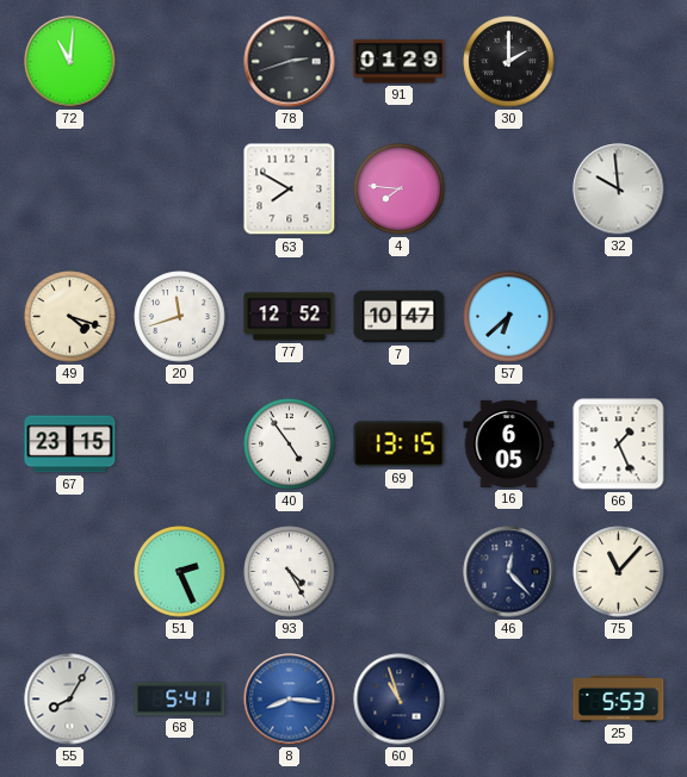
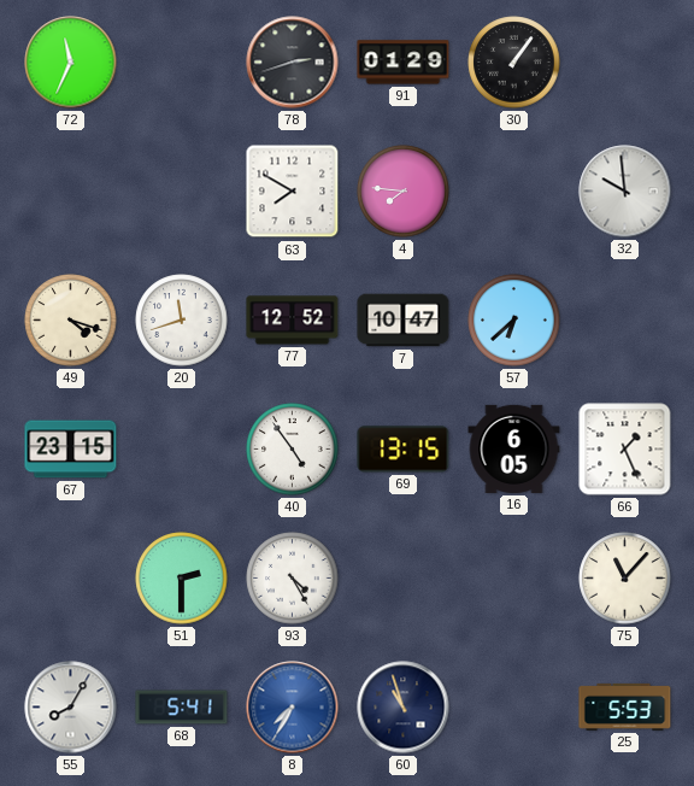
72: 11:01 -> 11:34 (71, 63)
30: 2:00 -> 1:06 (514, 63)
51: 2:26 -> 2:30 (182, 579)
46: 12:23 -> none (509, 572)
8: 8:16 -> 7:35 (293, 708)
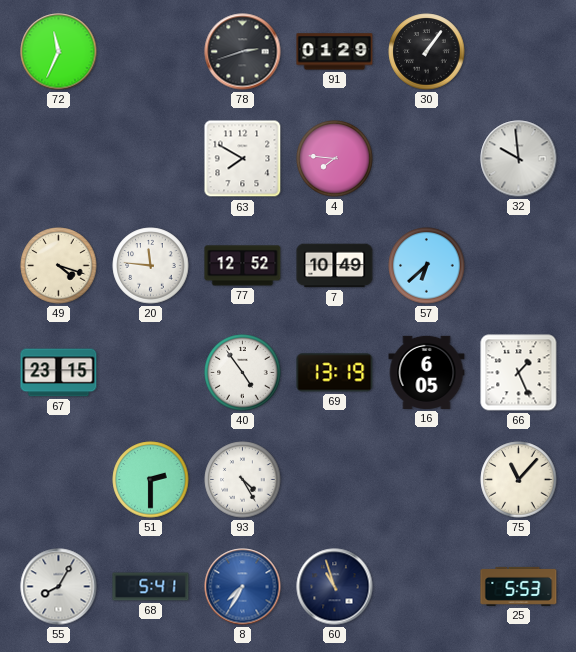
20: 11:42 -> 11:46 (151, 266)
7: 10:47 -> 10:49 (335, 266)
69: 13:15 -> 13:19 (335, 373)
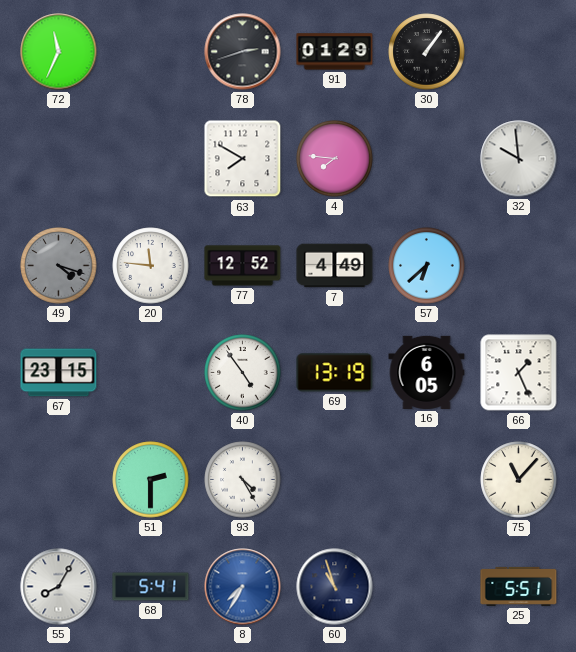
49 dial: cream -> grey (59, 266)
7: 10:49 -> 4:49 (335, 266)
25: 5:53 -> 5:51 (519, 586)
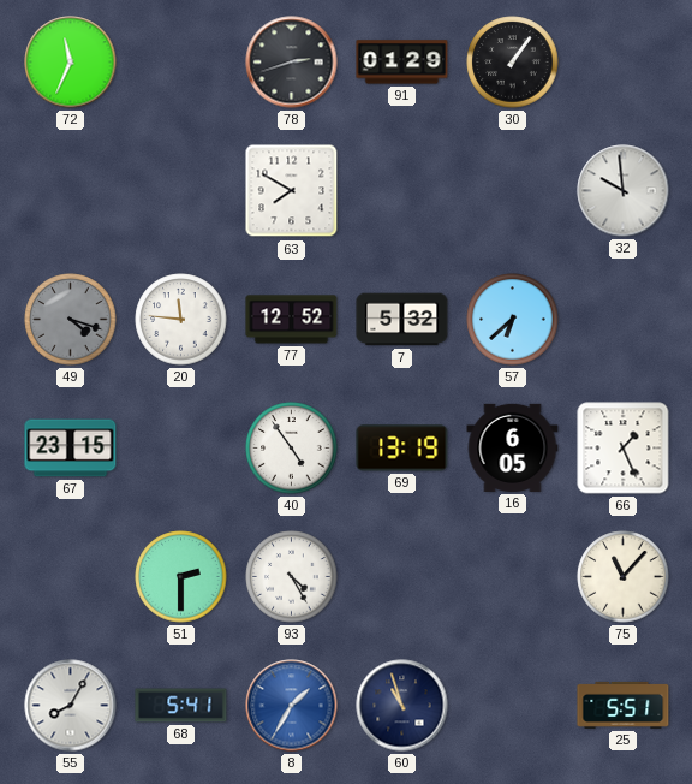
4: 7:46 -> none (335, 159)
7: 4:49 -> 5:32 (402, 320)
8: 7:35 -> 1:35 (292, 706)
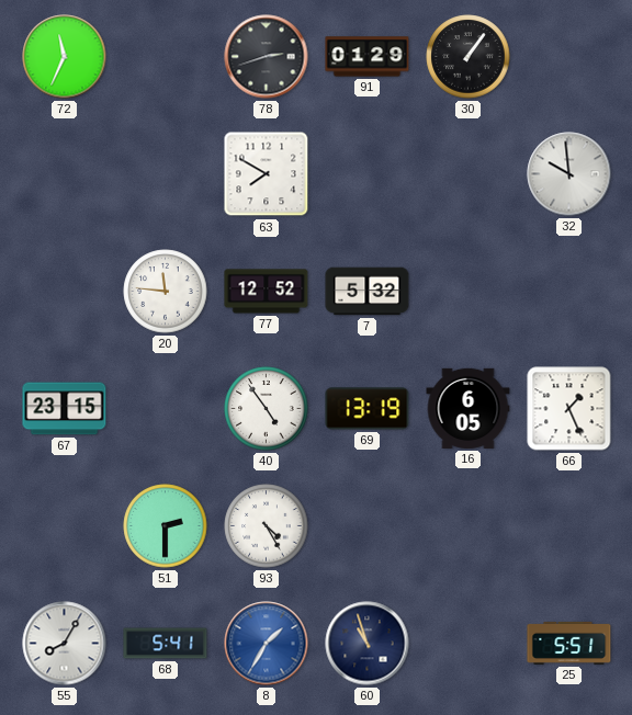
49: 4:18 -> none (71, 320)
57: 6:38 -> none (513, 320)
75: 11:07 -> none (624, 577)
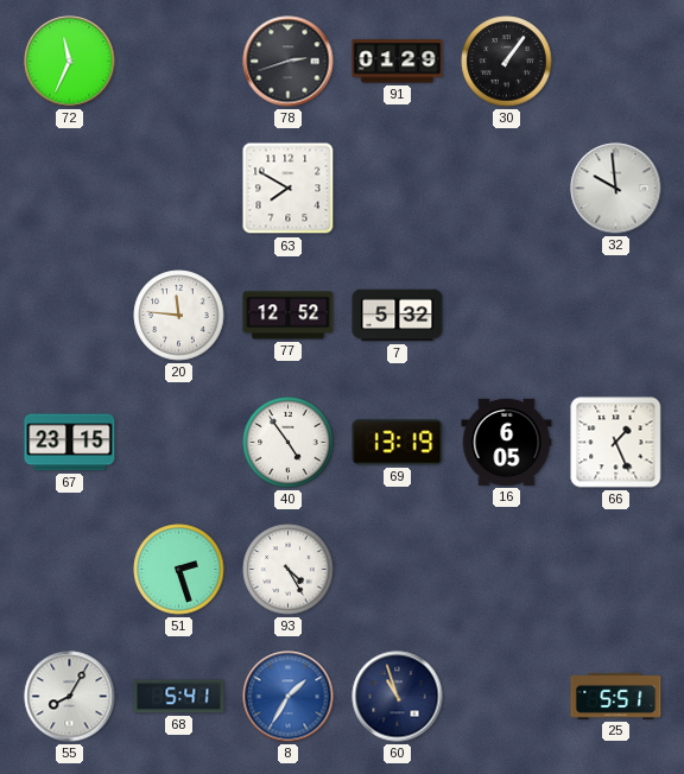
51: 2:30 -> 2:27 (179, 570)
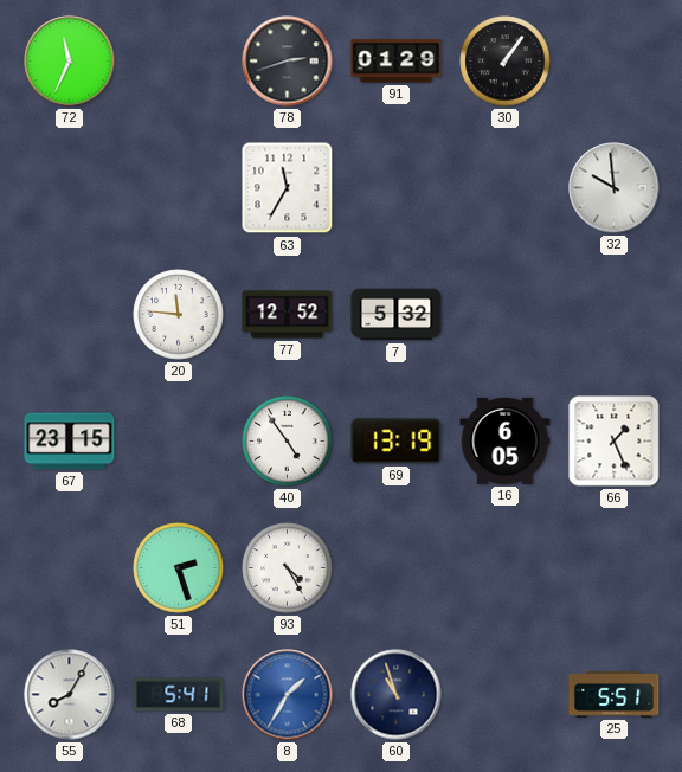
63: 7:50 -> 11:35 (288, 188)
